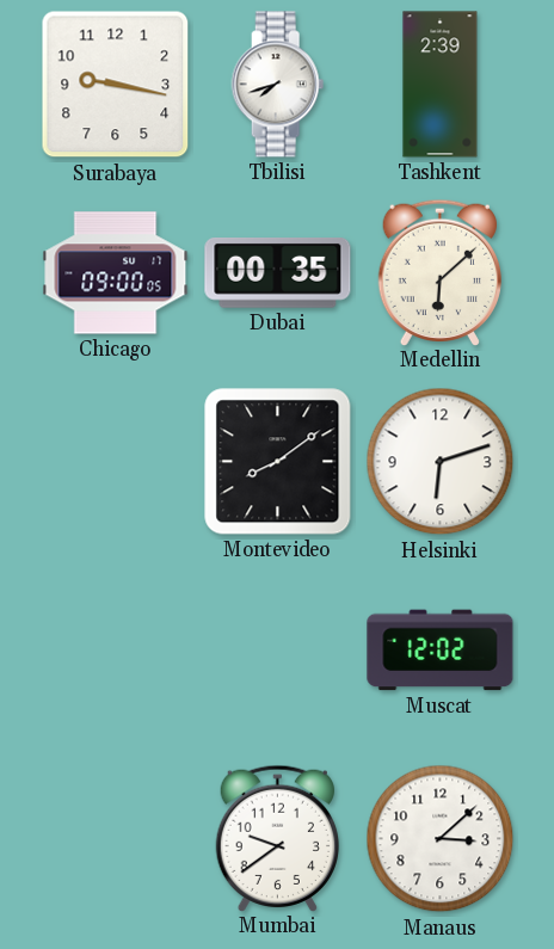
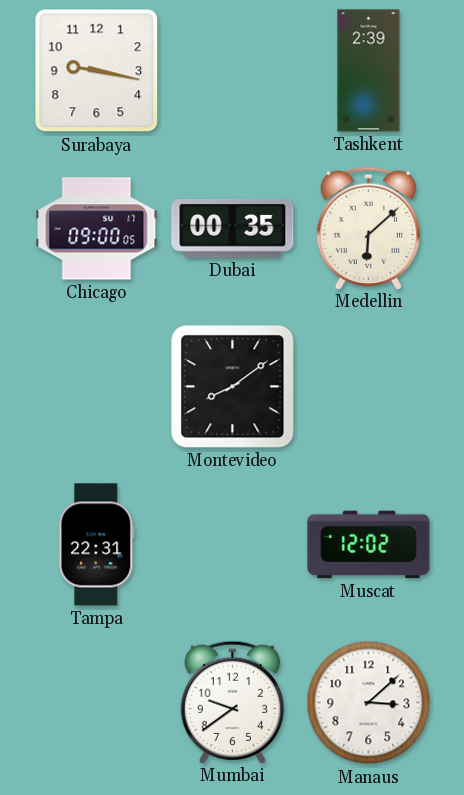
Tbilisi: 7:42 -> none (278, 85)
Helsinki: 6:12 -> none (441, 462)
Tampa: none -> 22:31 (97, 545)
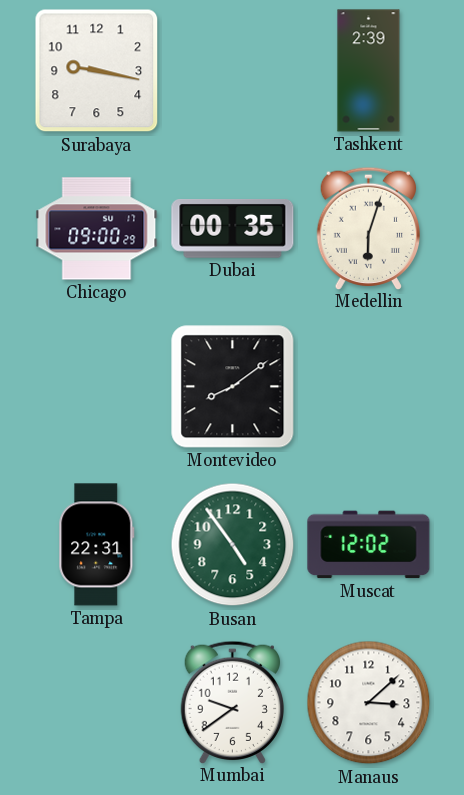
Chicago: 09:00:05 -> 09:00:29 (97, 229)
Medellin: 6:08 -> 6:03 (368, 228)
Busan: none -> 4:54 (233, 545)
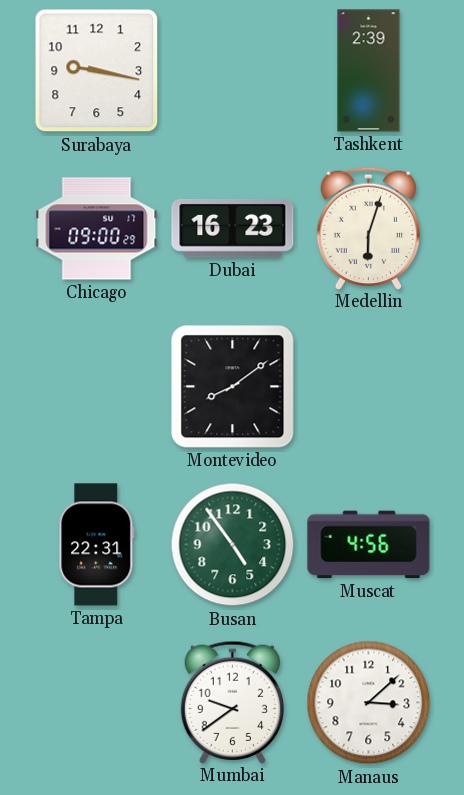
Dubai: 00:35 -> 16:23 (233, 229)
Muscat: 12:02 -> 4:56 (369, 545)
